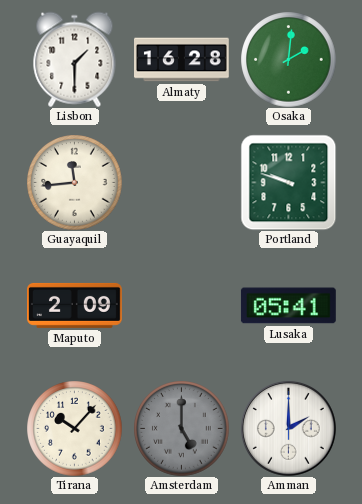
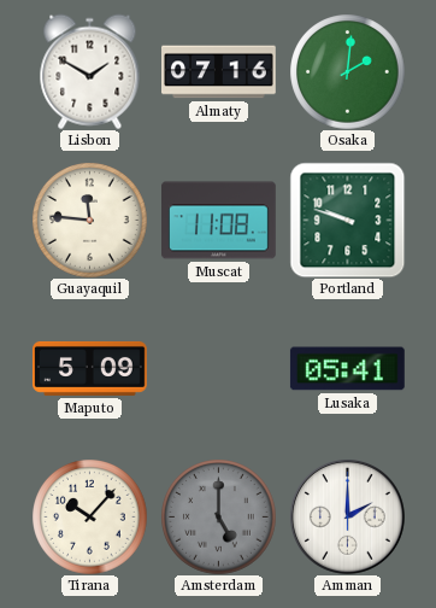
Lisbon: 1:30 -> 1:50 (90, 71)
Almaty: 16:28 -> 07:16 (219, 72)
Guayaquil: 11:44 -> 11:46 (89, 220)
Muscat: none -> 11:08 (219, 221)
Maputo: 2:09 -> 5:09 (90, 368)
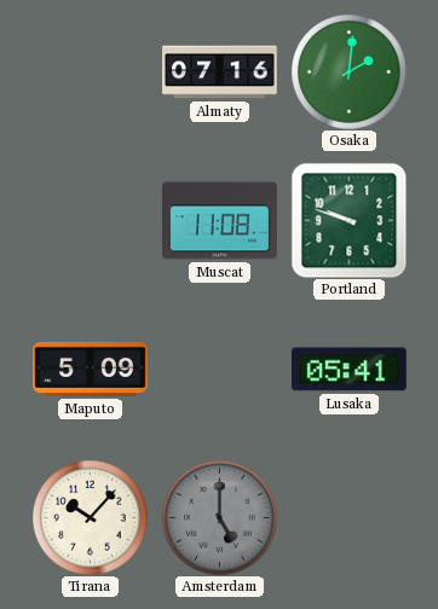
Lisbon: 1:50 -> none (90, 71)
Guayaquil: 11:46 -> none (89, 220)
Amman: 2:00 -> none (347, 516)
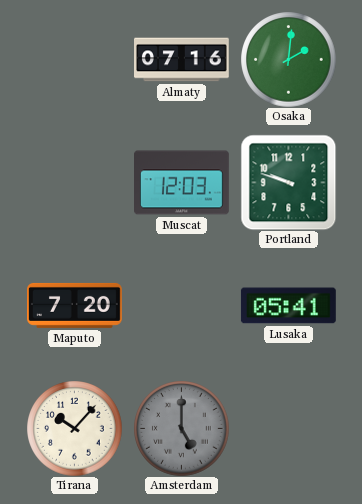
Muscat: 11:08 -> 12:03 (182, 183)
Maputo: 5:09 -> 7:20 (75, 305)
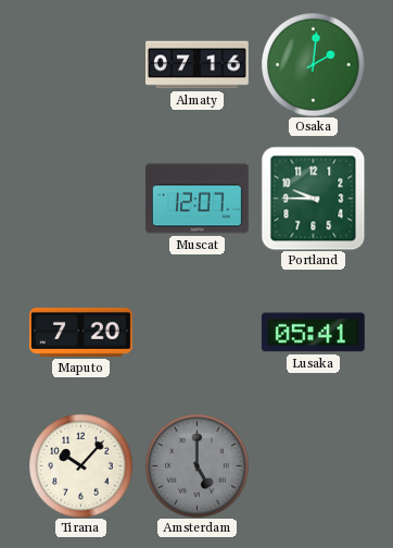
Muscat: 12:03 -> 12:07 (198, 199)
Portland: 9:48 -> 9:45 (313, 198)
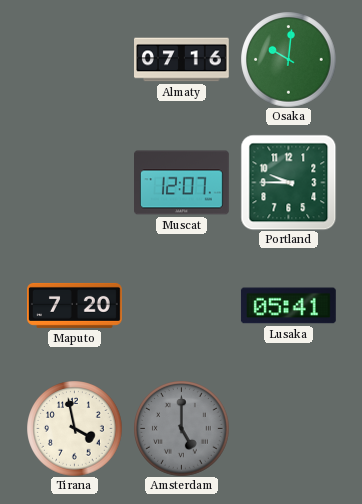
Osaka: 2:01 -> 10:01 (288, 59)
Tirana: 10:07 -> 3:58 (74, 428)
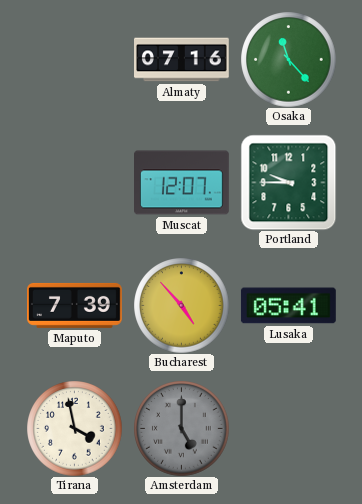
Osaka: 10:01 -> 11:23 (288, 59)
Maputo: 7:20 -> 7:39 (75, 305)
Bucharest: none -> 4:53 (181, 305)
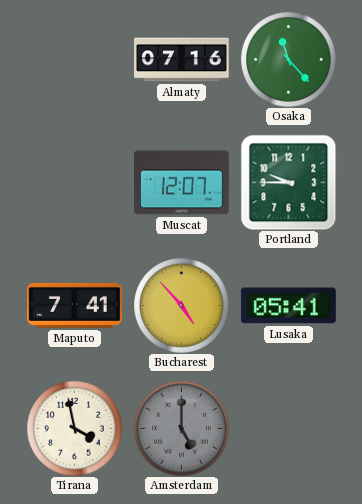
Maputo: 7:39 -> 7:41 (75, 305)
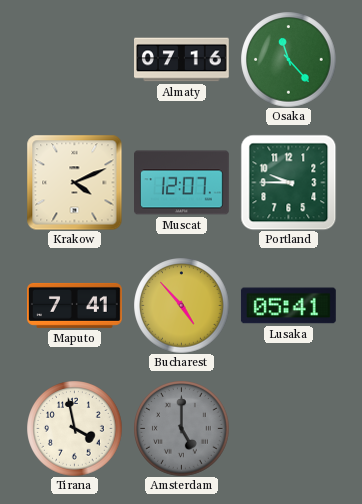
Krakow: none -> 4:11 (74, 182)
